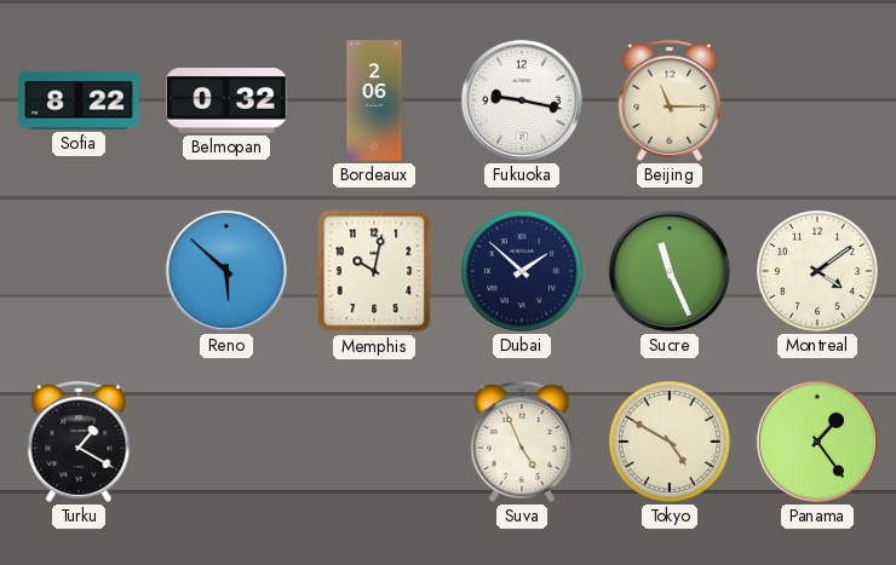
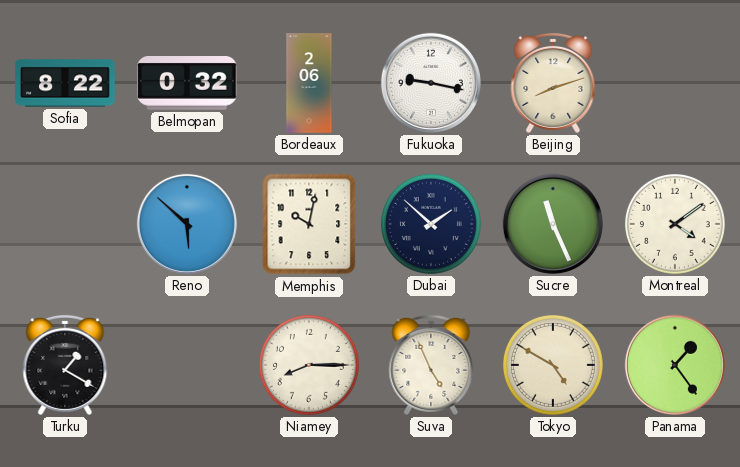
Beijing: 11:15 -> 8:12 (553, 83)
Niamey: none -> 8:15 (309, 365)
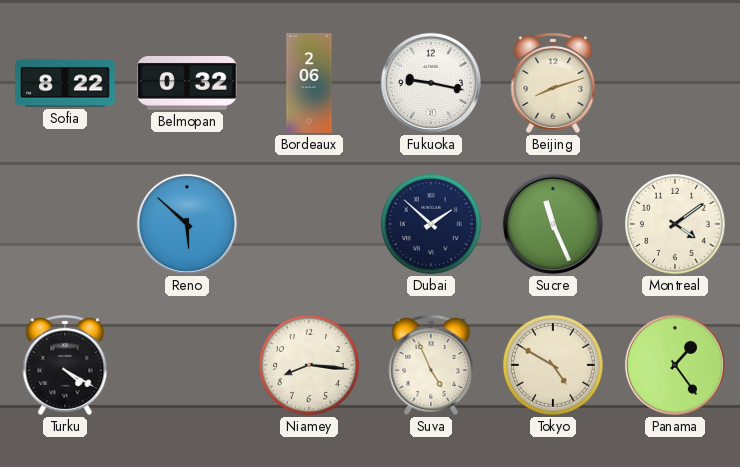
Memphis: 10:02 -> none (309, 224)
Turku: 1:20 -> 4:20 (65, 365)
Niamey: 8:15 -> 8:16 (309, 365)
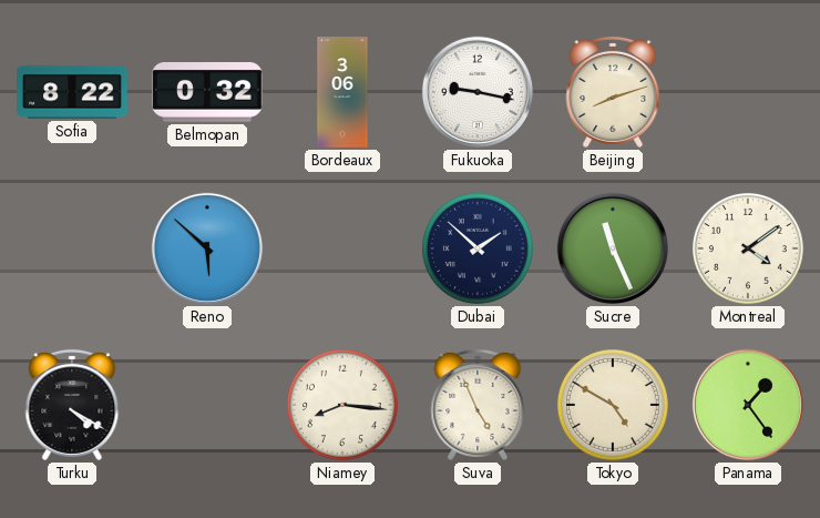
Bordeaux: 2:06 -> 3:06 (342, 92)
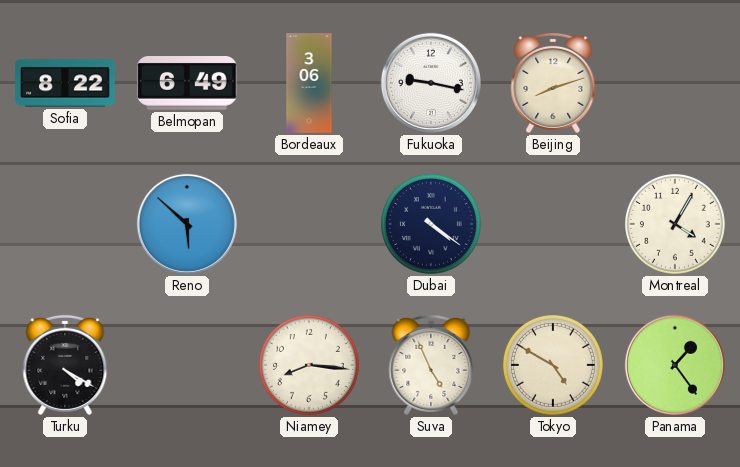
Belmopan: 0:32 -> 6:49 (187, 84)
Dubai: 1:52 -> 4:21 (431, 224)
Sucre: 11:26 -> none (613, 248)
Montreal: 4:09 -> 4:05 (675, 224)
